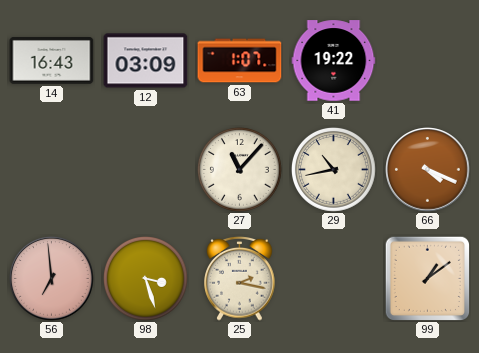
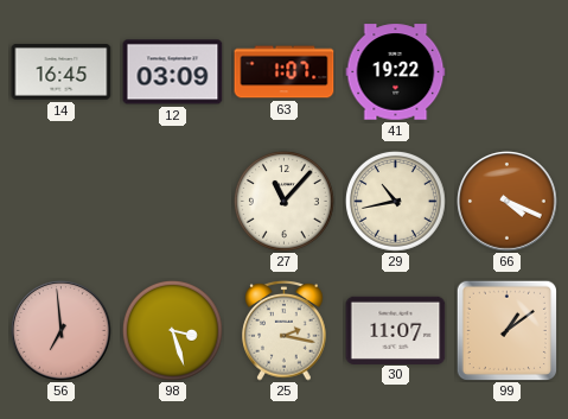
14: 16:43 -> 16:45 (62, 72)
30: none -> 11:07 (396, 330)
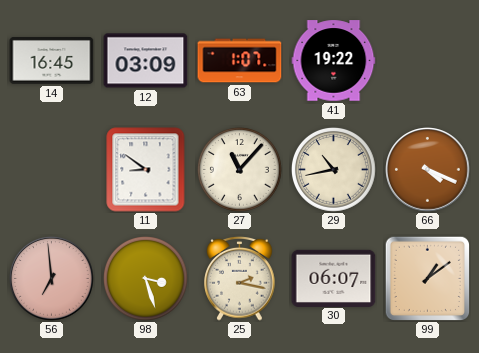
11: none -> 8:51 (146, 170)
30: 11:07 -> 06:07 (334, 278)
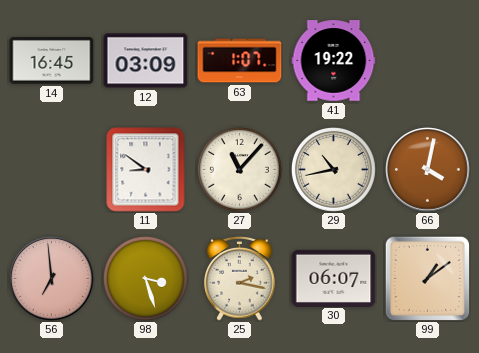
66: 4:19 -> 4:02 (428, 170)
